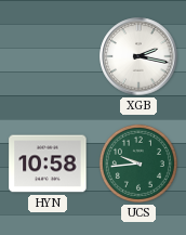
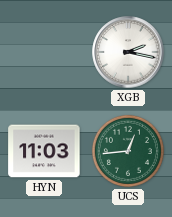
HYN: 10:58 -> 11:03 (44, 151)
UCS: 9:44 -> 12:44 (128, 151)
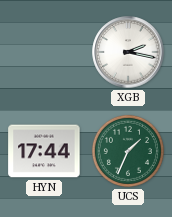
HYN: 11:03 -> 17:44 (44, 151)
UCS: 12:44 -> 1:34 (128, 151)
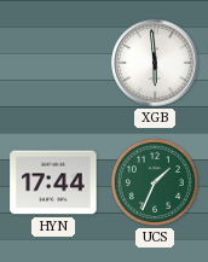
XGB: 2:17 -> 5:59 (155, 63)
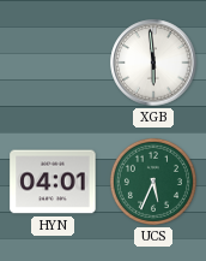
HYN: 17:44 -> 04:01 (53, 182)
UCS: 1:34 -> 5:34 (153, 182)
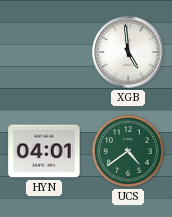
XGB: 5:59 -> 4:59 (128, 52)
UCS: 5:34 -> 4:39 (128, 151)
